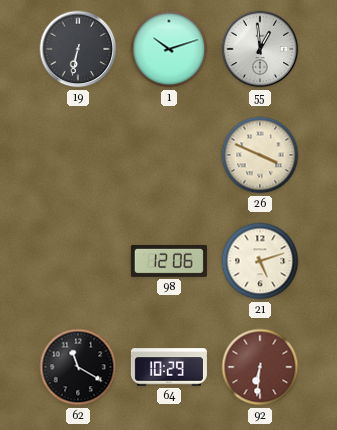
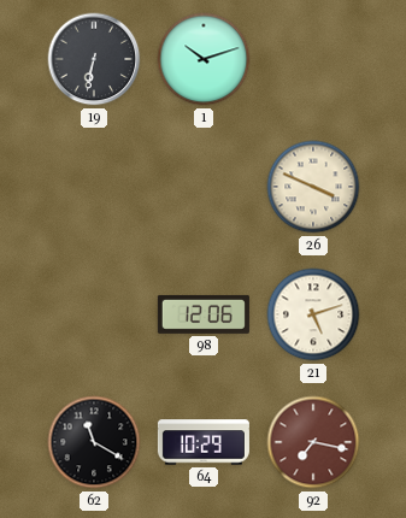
55: 12:59 -> none (260, 49)
92: 6:31 -> 7:17 (313, 442)
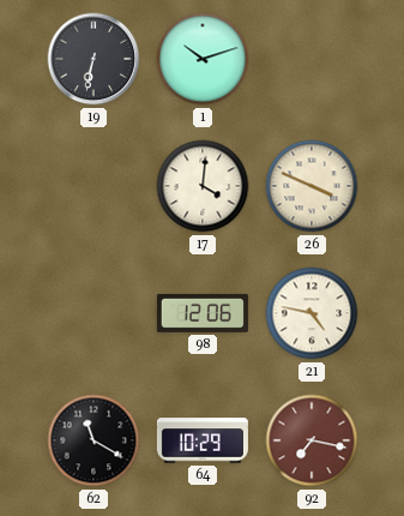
17: none -> 4:01 (203, 186)
21: 5:12 -> 4:47 (312, 313)
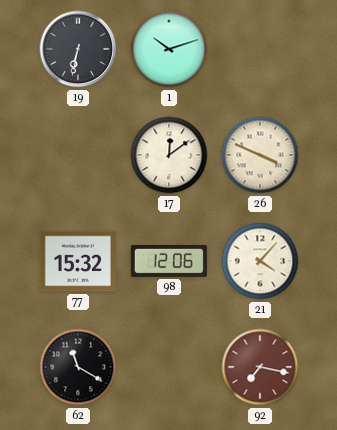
17: 4:01 -> 12:09 (169, 155)
77: none -> 15:32 (78, 261)
21: 4:47 -> 4:07 (260, 261)
64: 10:29 -> none (203, 440)
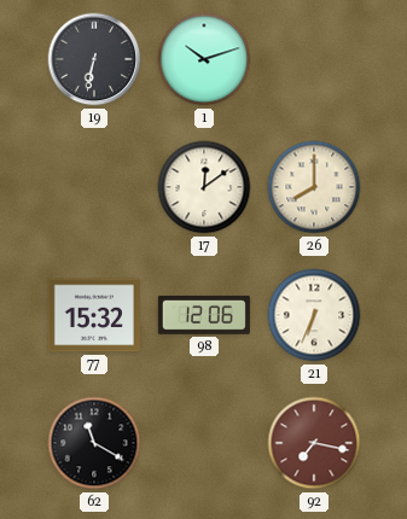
26: 3:49 -> 8:00 (314, 187)
21: 4:07 -> 6:34 (314, 315)
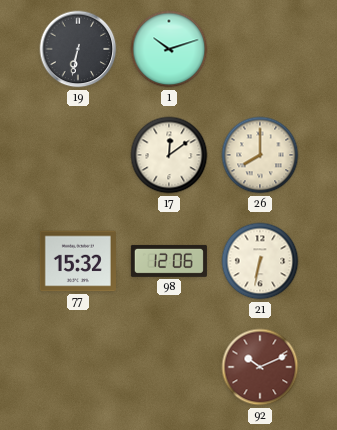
21: 6:34 -> 6:32 (260, 261)
62: 11:20 -> none (94, 443)
92: 7:17 -> 10:11 (260, 367)
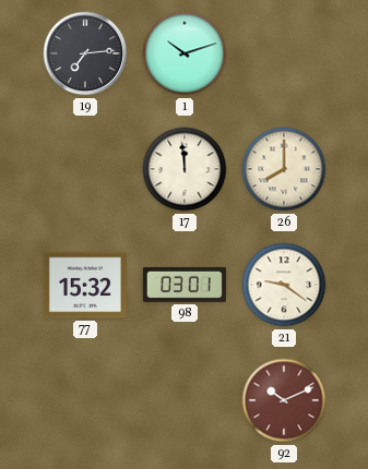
19: 6:32 -> 7:14 (85, 53)
17: 12:09 -> 11:59 (185, 169)
98: 12:06 -> 03:01 (185, 285)
21: 6:32 -> 9:21 (284, 285)
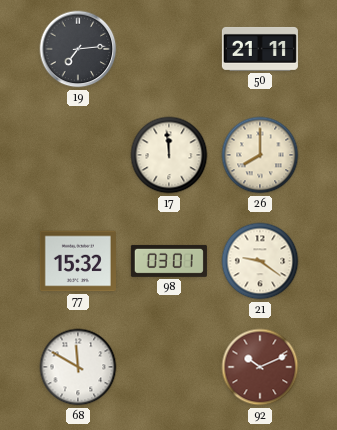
1: 10:12 -> none (185, 53)
50: none -> 21:11 (260, 49)
68: none -> 11:50 (78, 367)
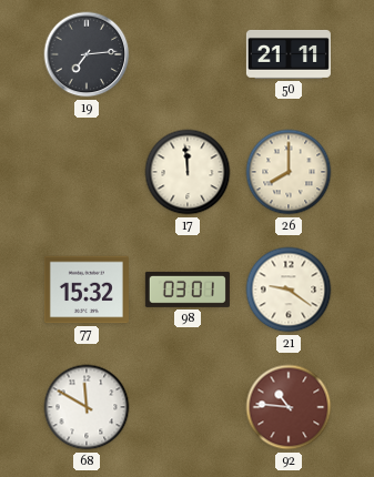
92: 10:11 -> 10:46 (289, 407)
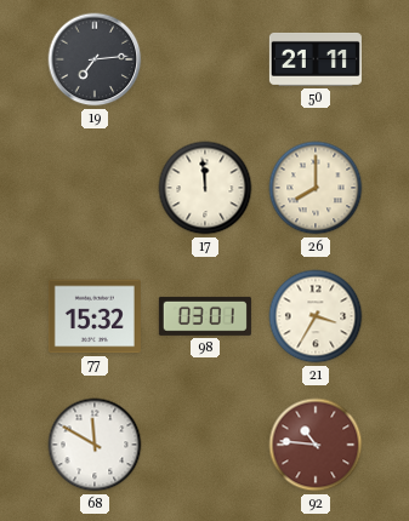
21: 9:21 -> 3:35 (316, 316)
